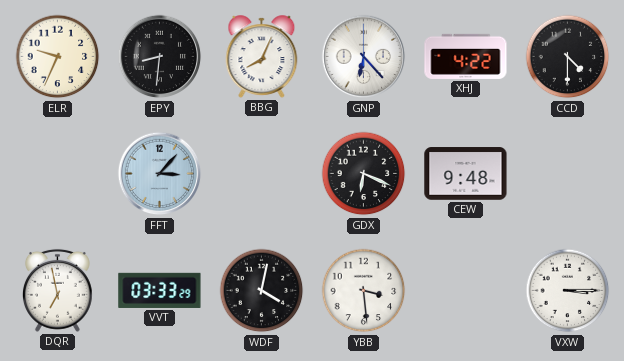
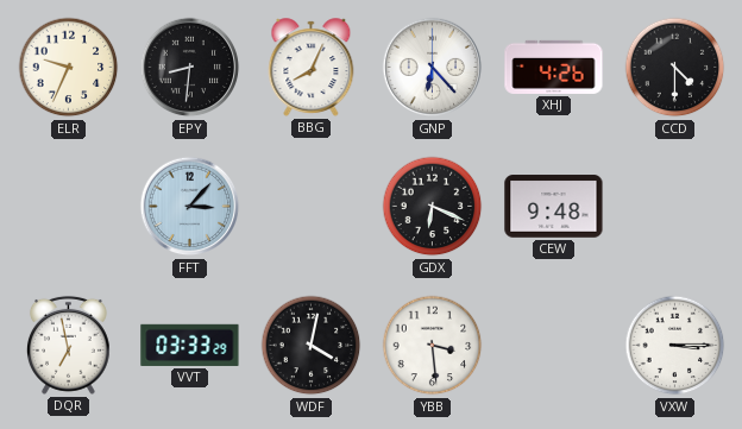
XHJ: 4:22 -> 4:26 (554, 67)
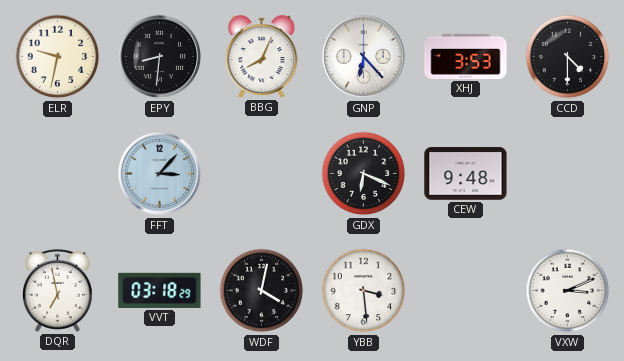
ELR: 9:34 -> 9:32 (58, 57)
XHJ: 4:26 -> 3:53 (466, 56)
VVT: 03:33 -> 03:18 (160, 290)
VXW: 3:15 -> 3:11 (568, 291)
